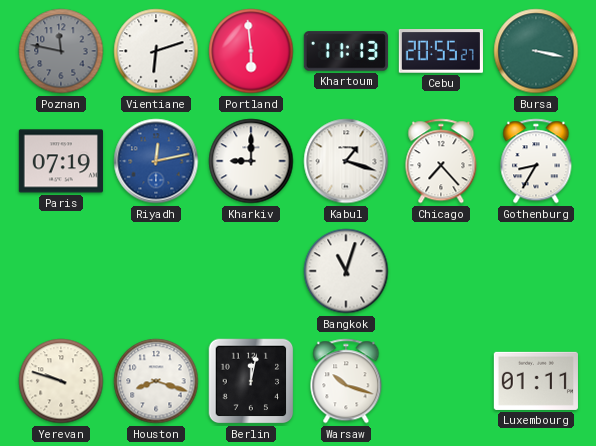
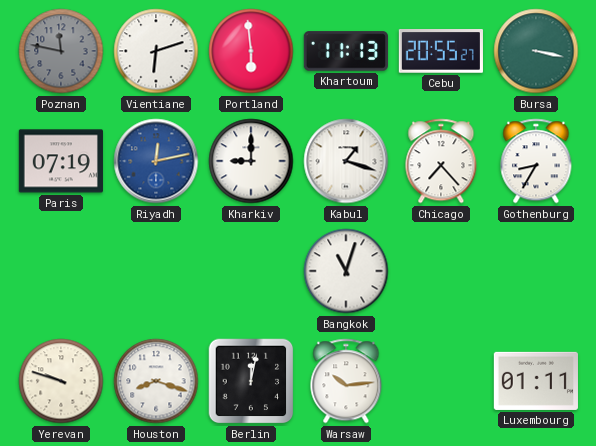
Warsaw: 10:18 -> 10:14 (346, 381)
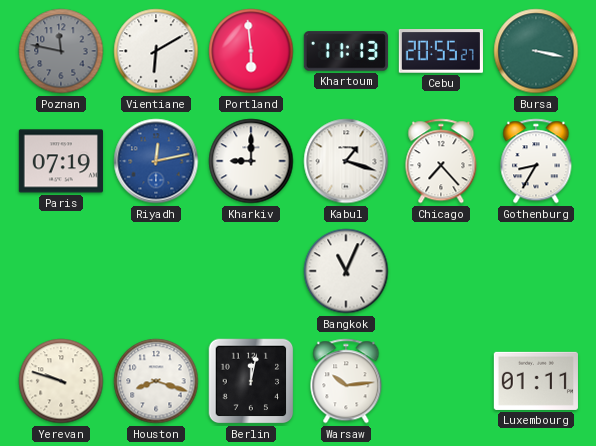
Vientiane: 6:12 -> 6:10 (156, 51)
Bangkok: 11:03 -> 11:04 (346, 271)
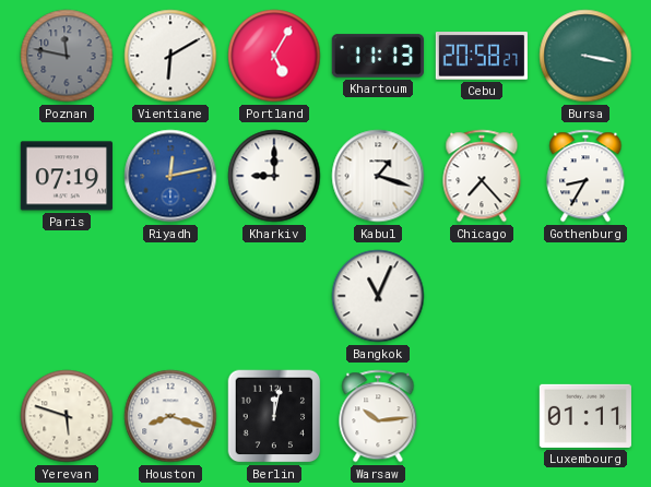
Portland: 5:59 -> 5:05 (274, 56)
Cebu: 20:55 -> 20:58 (482, 56)
Yerevan: 9:48 -> 5:48 (67, 416)
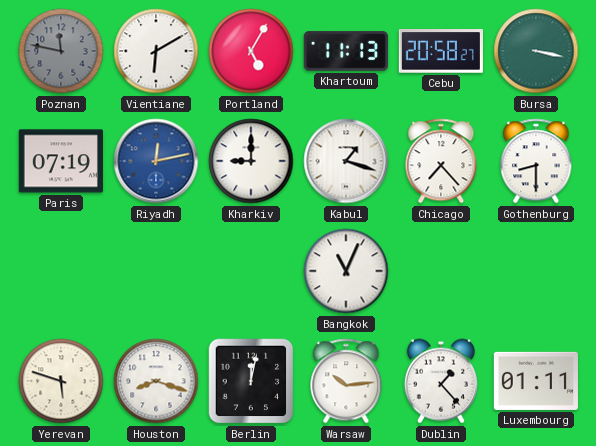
Gothenburg: 8:35 -> 8:30 (536, 161)
Dublin: none -> 1:23 (441, 381)
